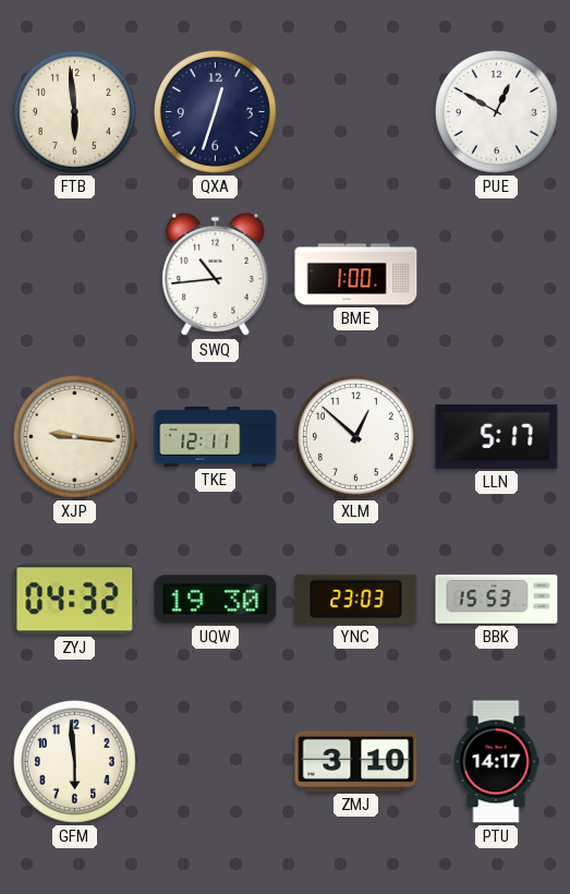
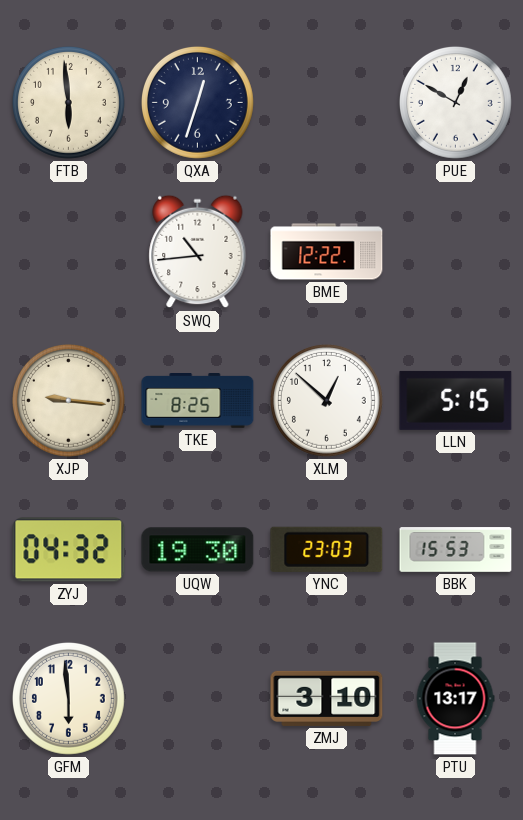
BME: 1:00 -> 12:22 (327, 252)
TKE: 12:11 -> 8:25 (198, 401)
LLN: 5:17 -> 5:15 (456, 400)
PTU: 14:17 -> 13:17 (455, 699)
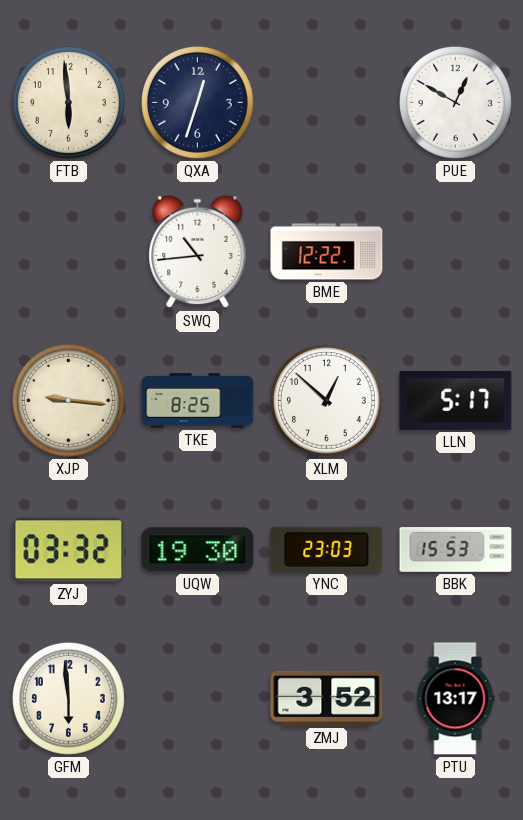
LLN: 5:15 -> 5:17 (456, 400)
ZYJ: 04:32 -> 03:32 (69, 550)
ZMJ: 3:10 -> 3:52 (327, 698)
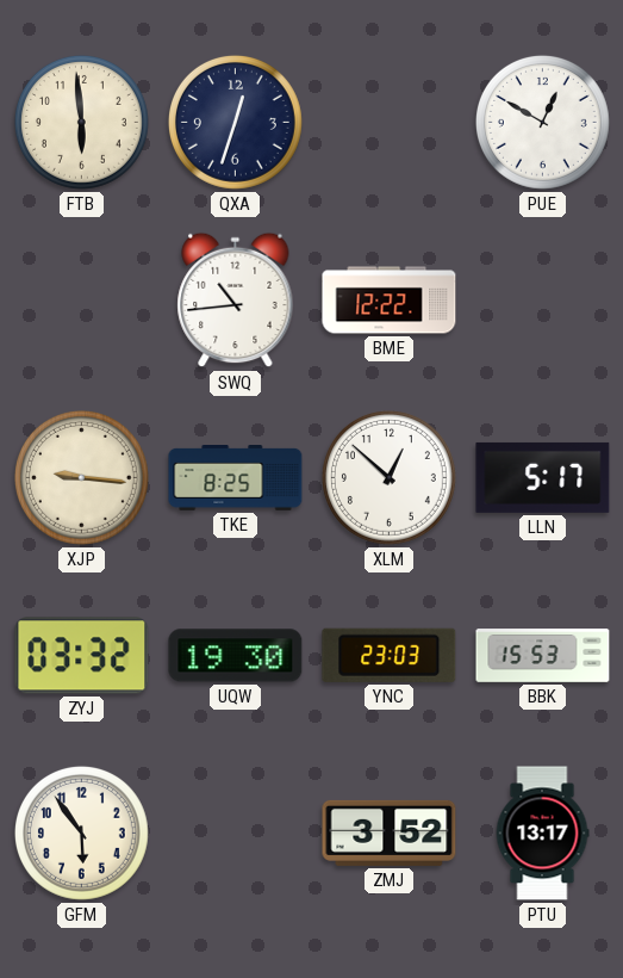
GFM: 5:59 -> 5:54 (81, 832)
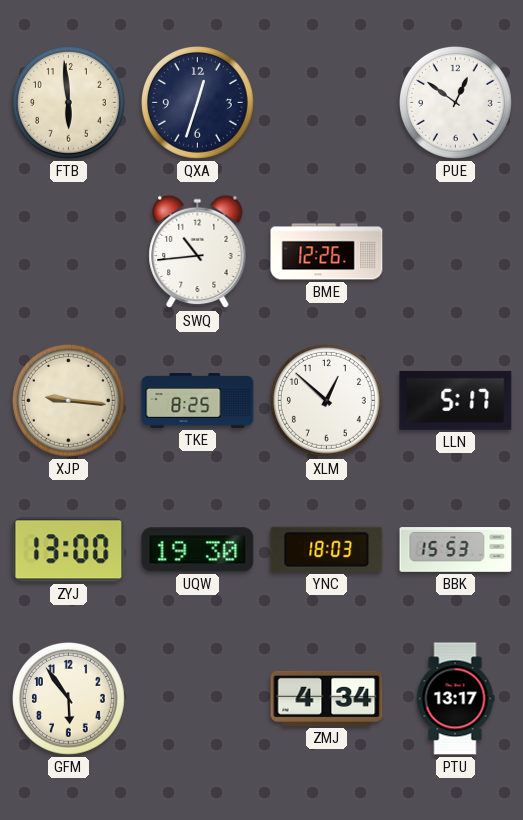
PUE: 12:50 -> 12:51 (455, 102)
BME: 12:22 -> 12:26 (327, 252)
ZYJ: 03:32 -> 13:00 (69, 550)
YNC: 23:03 -> 18:03 (327, 549)
ZMJ: 3:52 -> 4:34 (327, 698)
